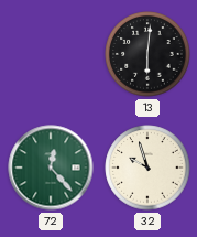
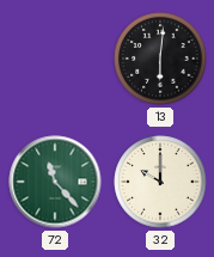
72: 12:23 -> 11:23 (55, 182)
32: 9:57 -> 10:00 (160, 182)
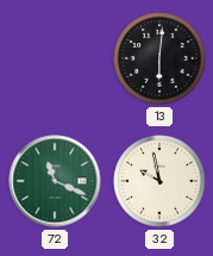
72: 11:23 -> 11:19 (55, 181)
32: 10:00 -> 9:58 (159, 181)
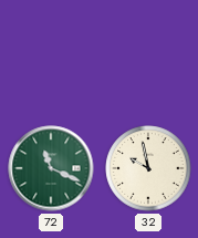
13: 6:01 -> none (159, 58)
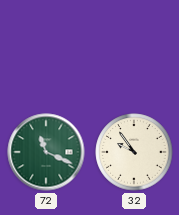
32: 9:58 -> 9:54 (134, 152)
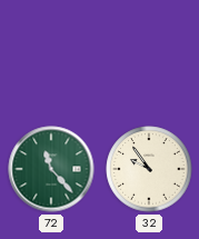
72: 11:19 -> 11:23 (51, 169)
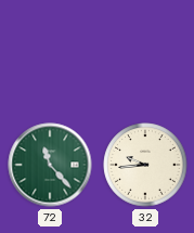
32: 9:54 -> 9:44 (145, 165)
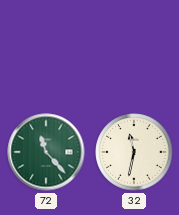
32: 9:44 -> 11:32 (134, 152)
